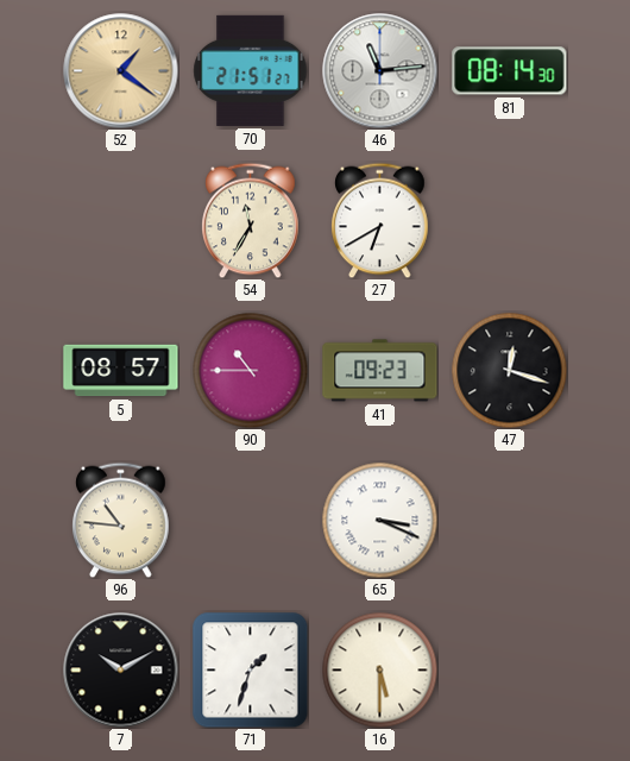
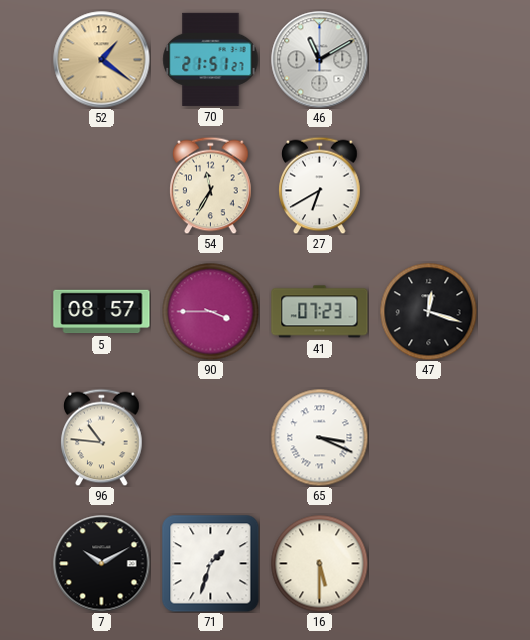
46: 11:14 -> 11:10 (320, 60)
81: 08:14 -> none (510, 71)
90: 10:45 -> 3:45 (210, 311)
41: 09:23 -> 07:23 (320, 312)
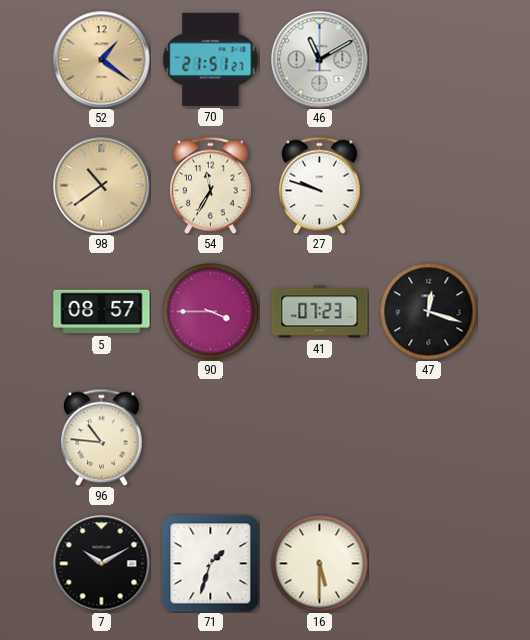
98: none -> 10:39 (102, 186)
27: 6:40 -> 9:48 (320, 185)
65: 3:19 -> none (319, 437)
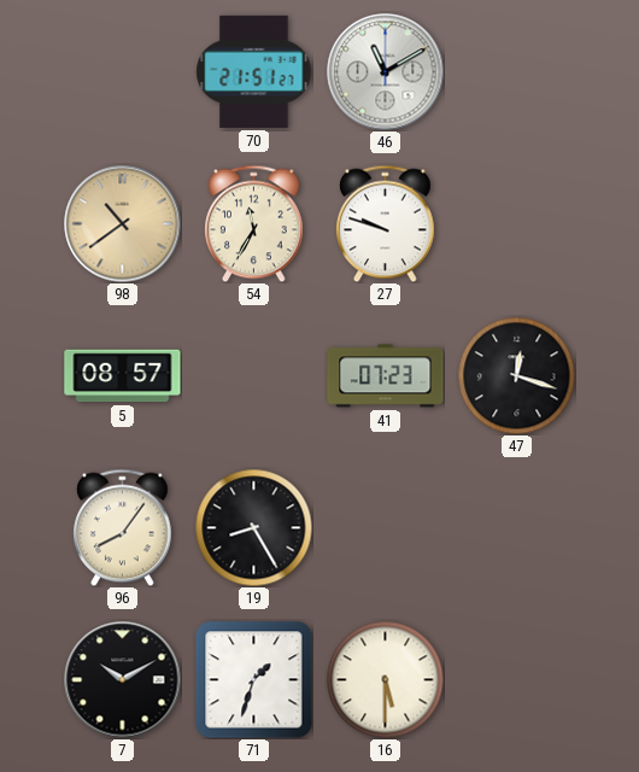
52: 1:21 -> none (102, 60)
90: 3:45 -> none (210, 311)
96: 10:46 -> 8:06 (123, 527)
19: none -> 8:25 (253, 527)
